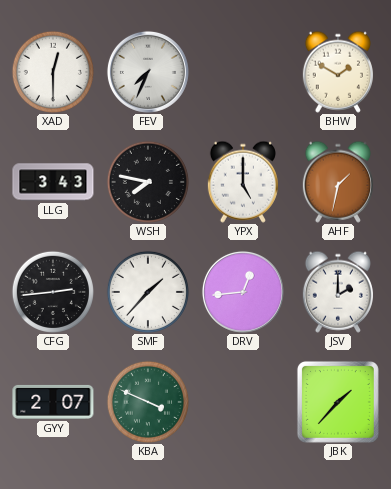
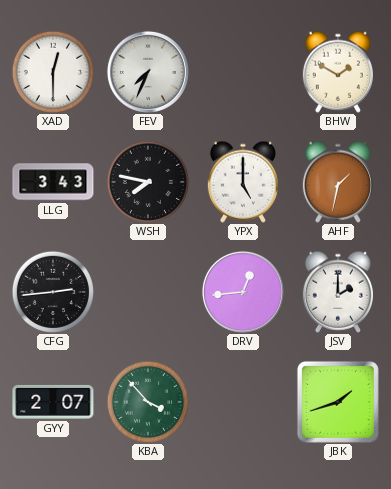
SMF: 1:37 -> none (147, 291)
KBA: 3:49 -> 3:53 (147, 401)
JBK: 1:37 -> 1:42 (338, 402)
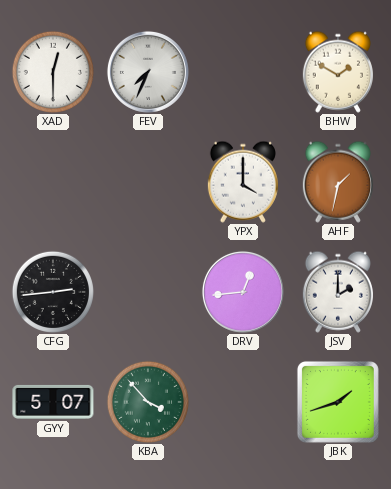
LLG: 3:43 -> none (53, 182)
WSH: 7:47 -> none (147, 181)
YPX: 5:00 -> 4:00 (243, 182)
GYY: 2:07 -> 5:07 (53, 402)
